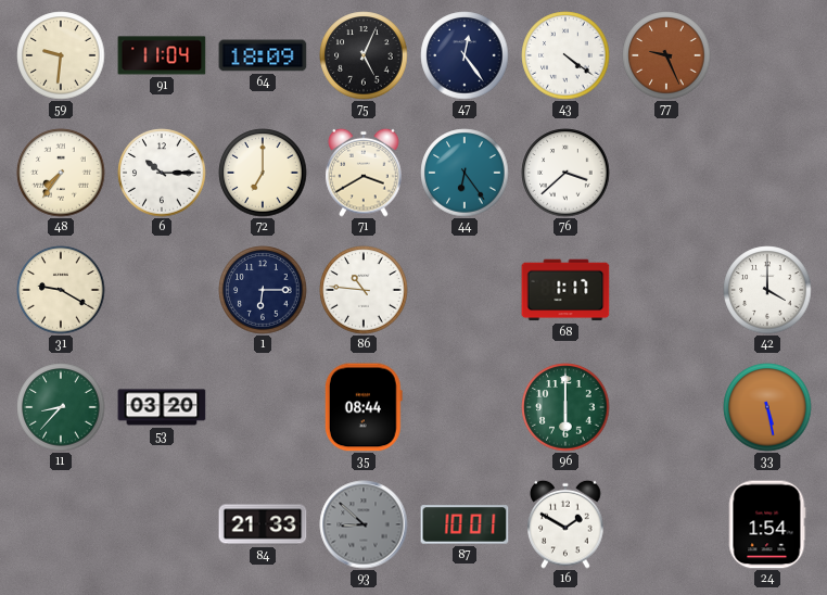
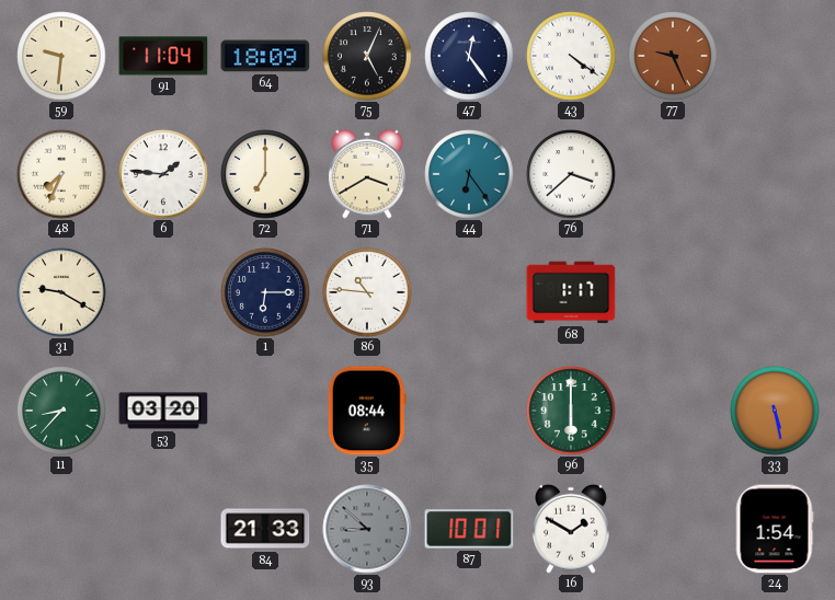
48: 7:36 -> 7:34 (61, 174)
6: 10:15 -> 1:46 (163, 174)
42: 4:00 -> none (767, 290)
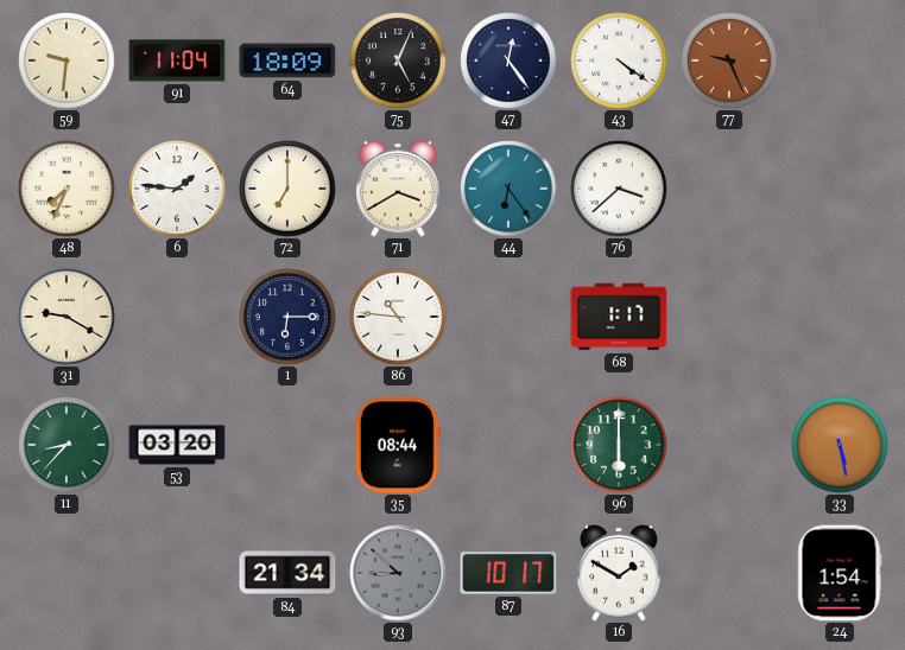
84: 21:33 -> 21:34 (287, 573)
87: 10:01 -> 10:17 (508, 573)
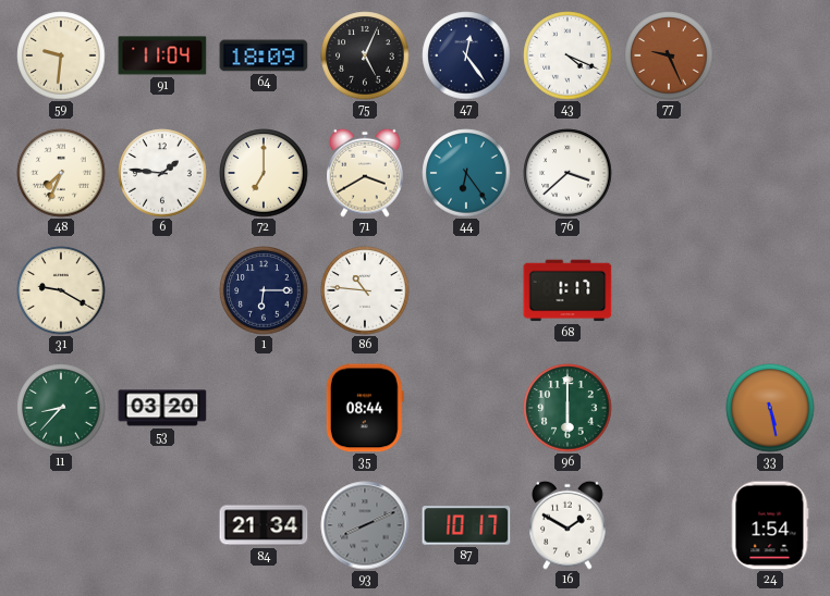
43: 4:21 -> 4:19 (567, 55)
93: 8:52 -> 8:11 (365, 525)
